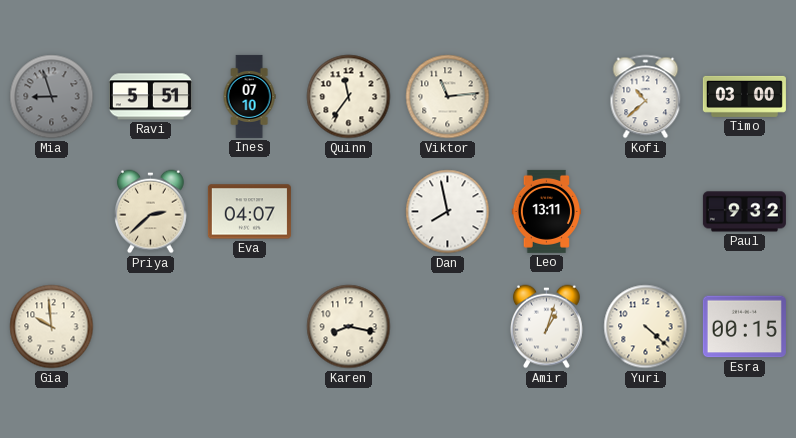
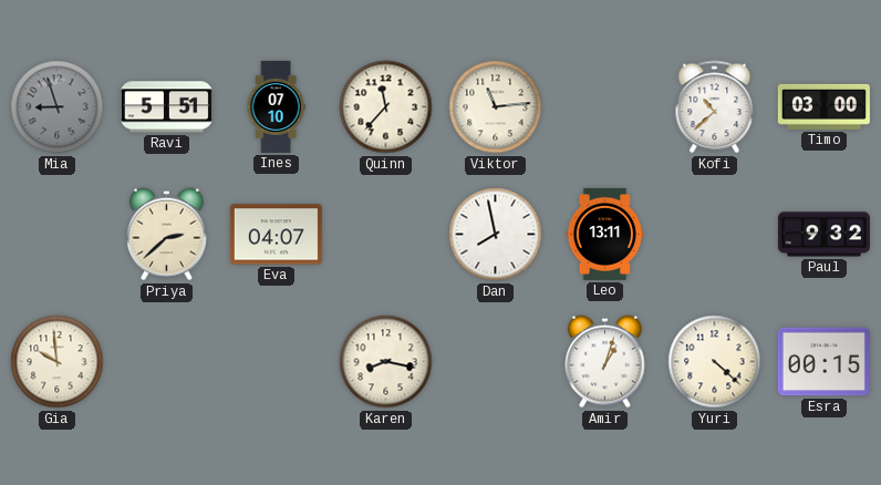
Quinn: 11:36 -> 11:37 (386, 107)
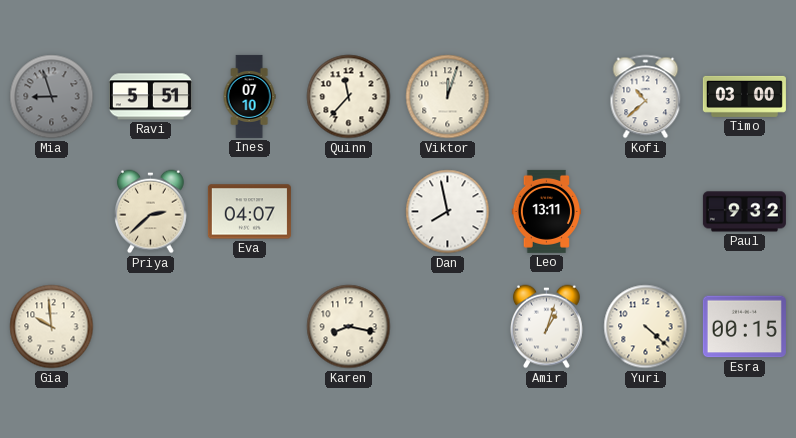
Viktor: 11:14 -> 12:03 (448, 97)
